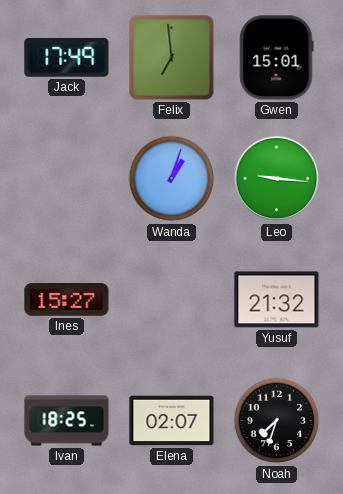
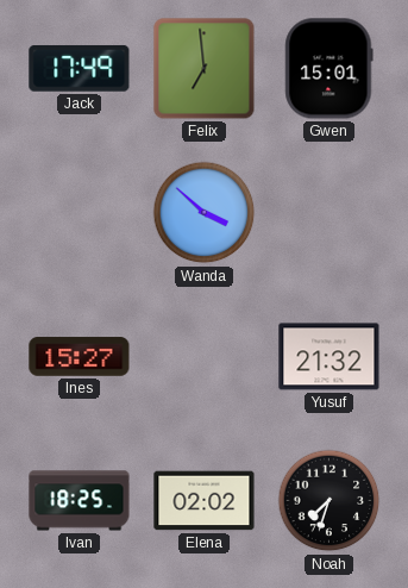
Wanda: 1:03 -> 3:52 (205, 213)
Leo: 9:16 -> none (277, 179)
Elena: 02:07 -> 02:02 (205, 501)
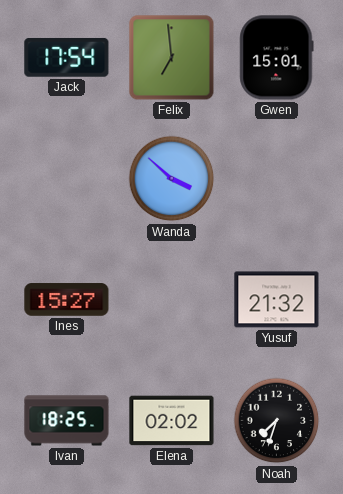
Jack: 17:49 -> 17:54 (67, 58)
